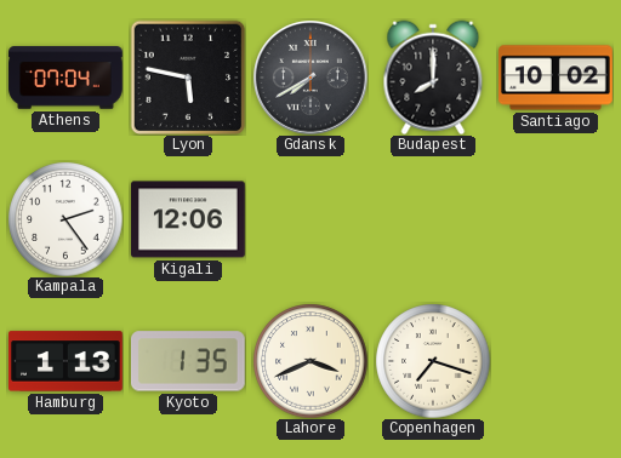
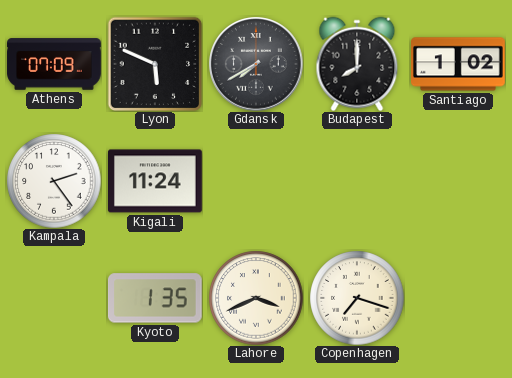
Athens: 07:04 -> 07:09 (54, 64)
Lyon: 5:47 -> 5:49 (155, 64)
Santiago: 10:02 -> 1:02 (459, 64)
Kigali: 12:06 -> 11:24 (156, 181)
Hamburg: 1:13 -> none (67, 361)
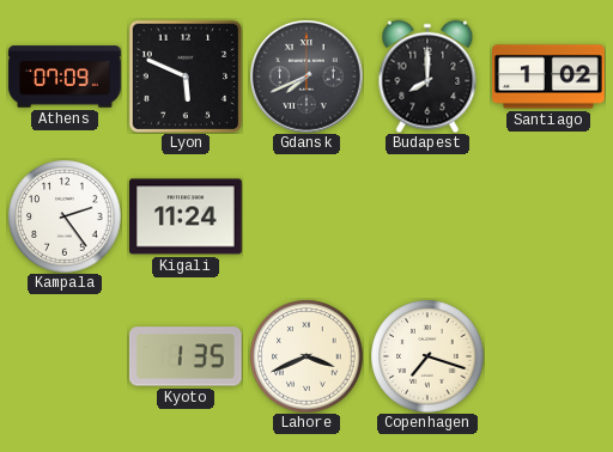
Gdansk: 7:40 -> 7:41 (306, 77)
